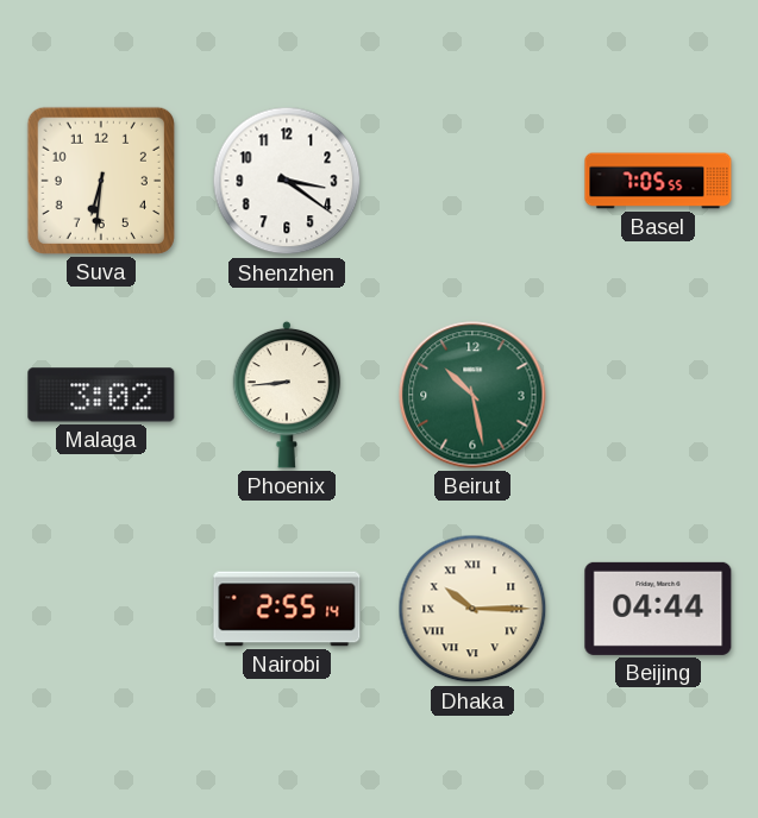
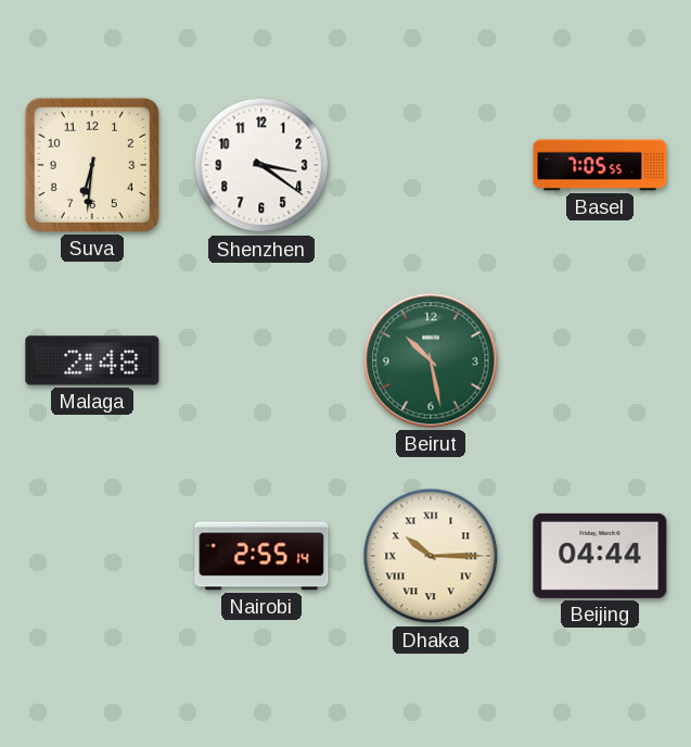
Malaga: 3:02 -> 2:48 (92, 360)
Phoenix: 8:44 -> none (287, 395)
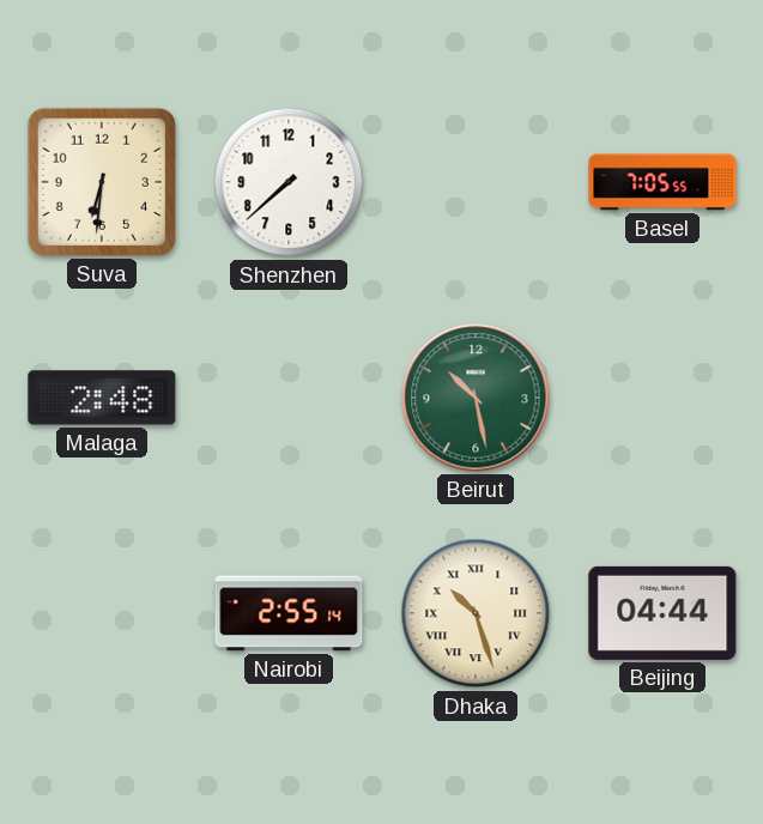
Shenzhen: 3:21 -> 7:38 (289, 182)
Dhaka: 10:15 -> 10:27 (476, 613)
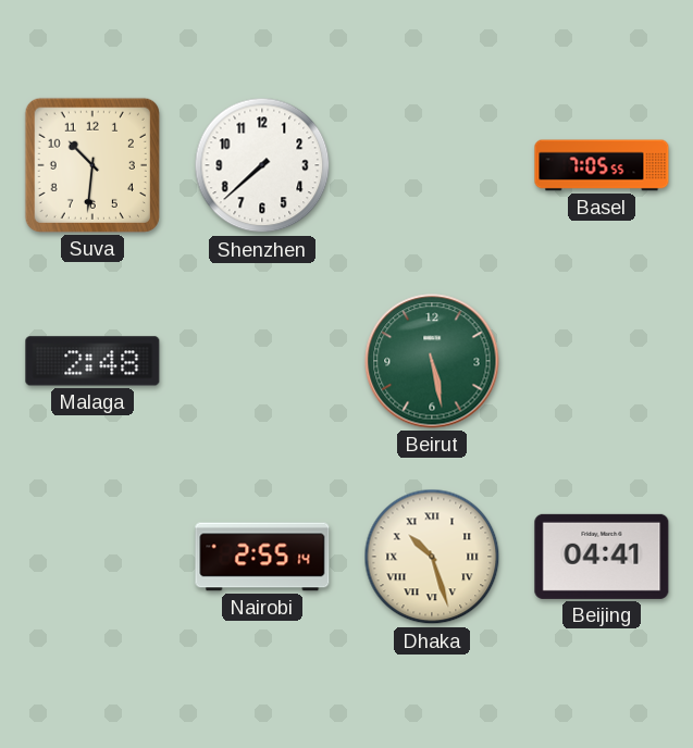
Suva: 6:31 -> 10:31 (92, 165)
Beirut: 10:28 -> 5:28 (432, 361)
Beijing: 04:44 -> 04:41 (602, 557)
